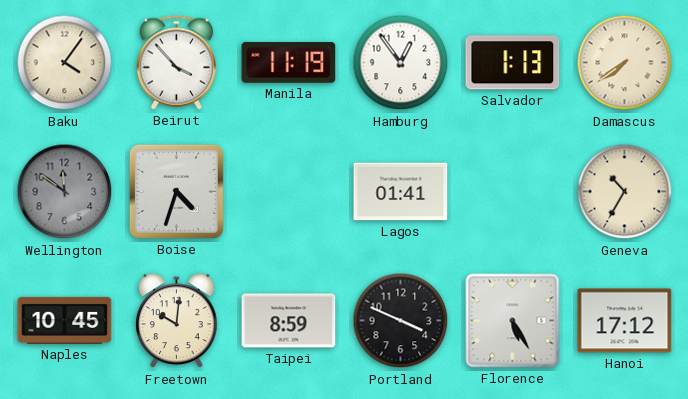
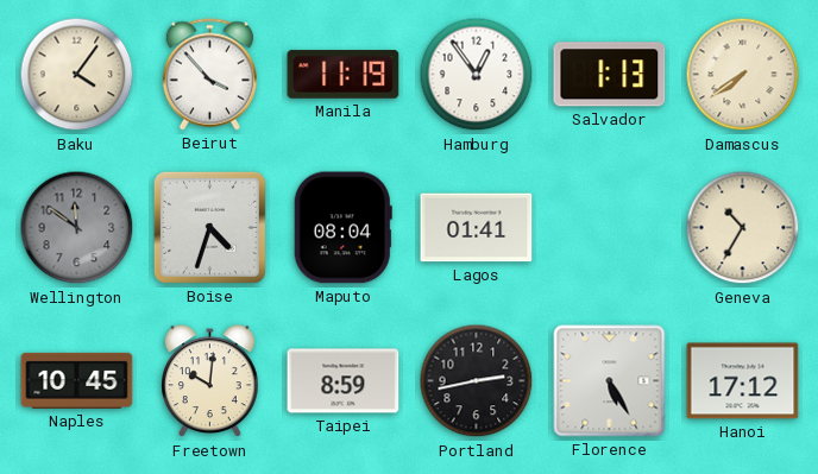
Maputo: none -> 08:04 (342, 228)
Portland: 3:49 -> 2:43 (477, 381)
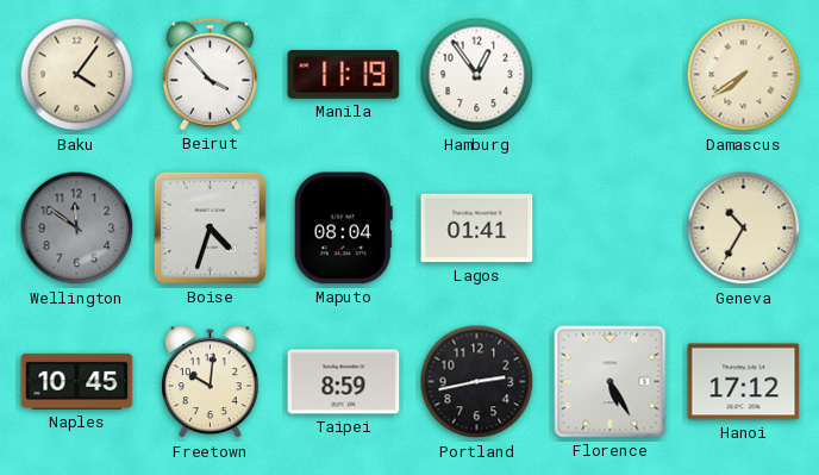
Salvador: 1:13 -> none (610, 75)
